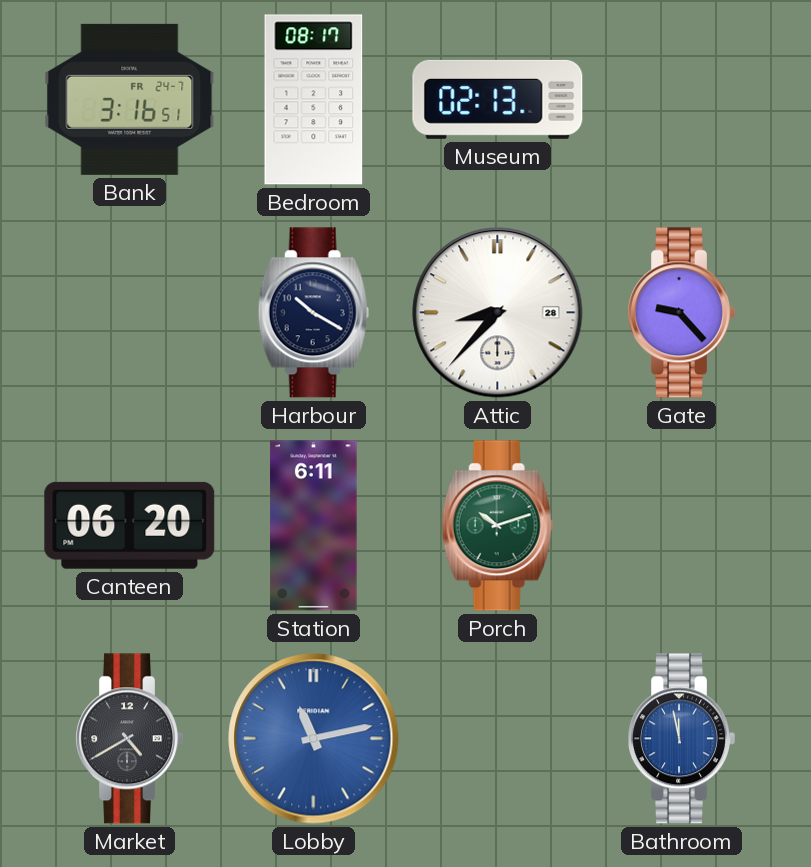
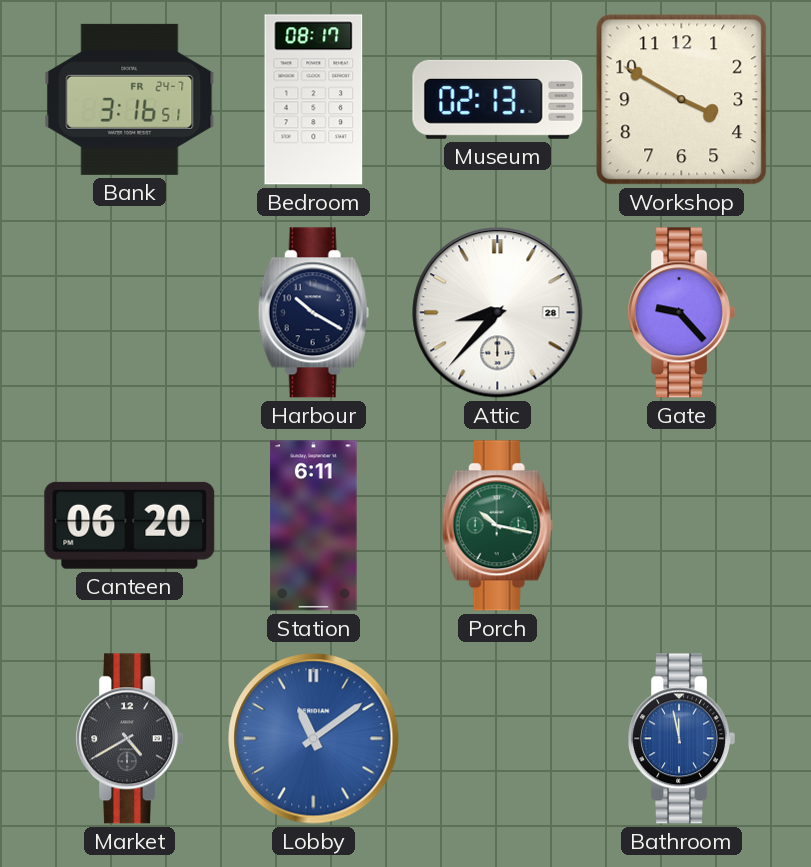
Workshop: none -> 3:50 (682, 100)
Porch: 10:12 -> 10:17 (497, 526)
Lobby: 11:13 -> 11:09 (314, 739)
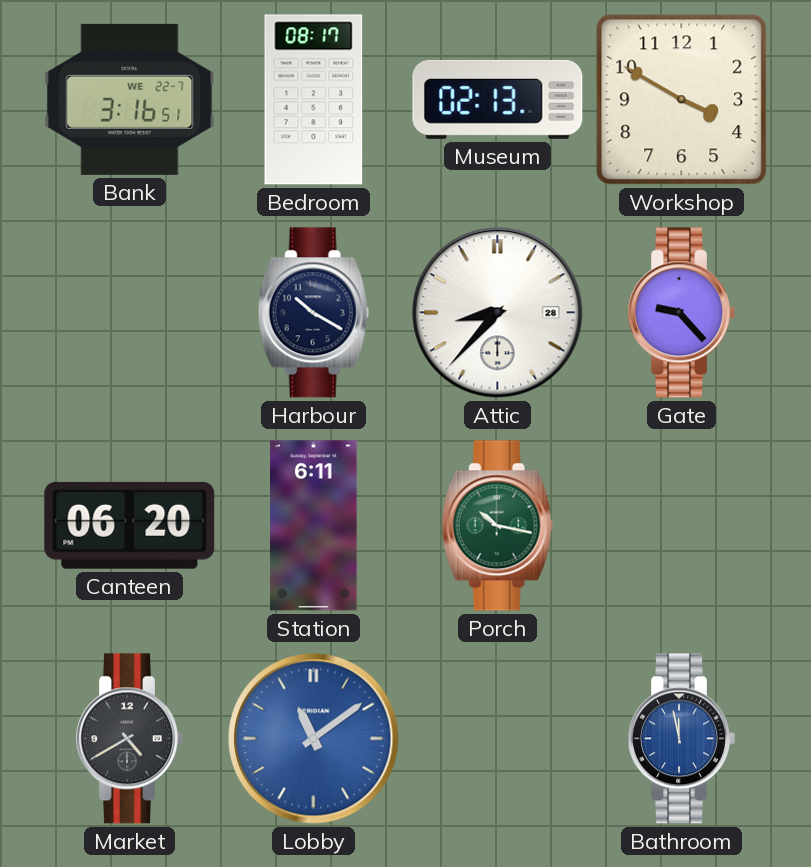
Bank date: FR 24-7 -> WE 22-7 (130, 99)
